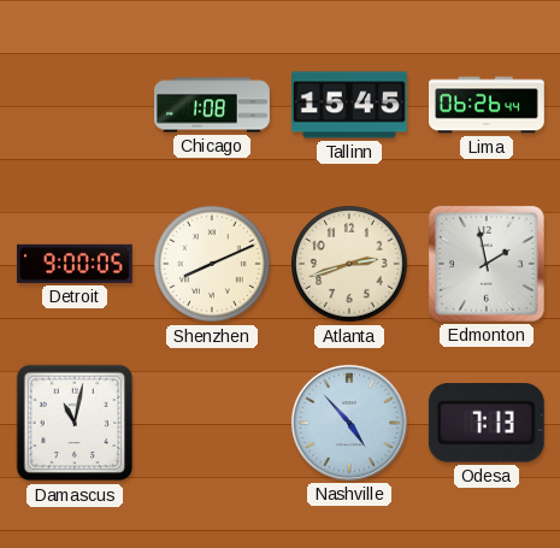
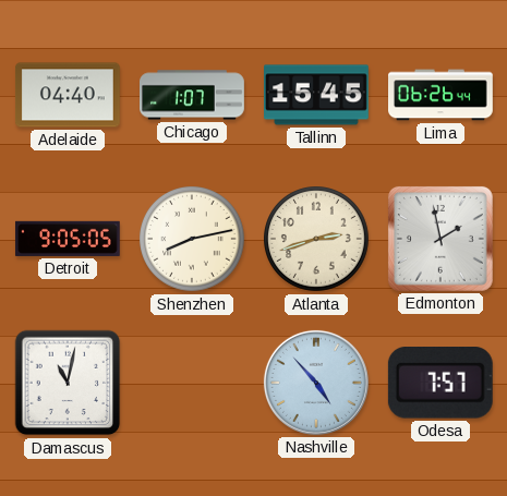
Adelaide: none -> 04:40 (68, 95)
Chicago: 1:08 -> 1:07 (193, 95)
Detroit: 9:00 -> 9:05 (68, 239)
Shenzhen: 8:11 -> 8:13 (193, 240)
Odesa: 7:13 -> 7:57 (440, 384)
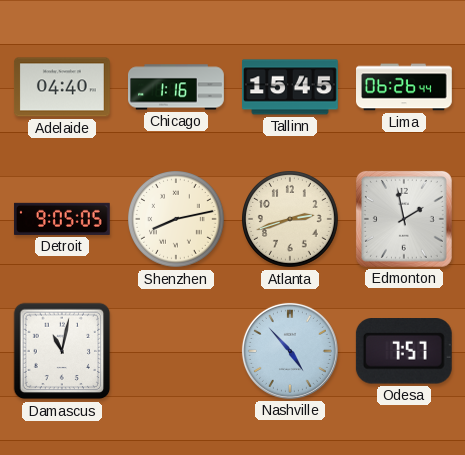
Chicago: 1:07 -> 1:16 (177, 87)
